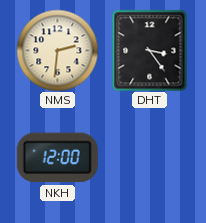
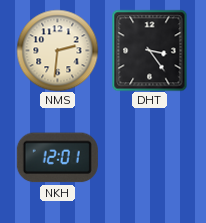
NKH: 12:00 -> 12:01 (57, 158)
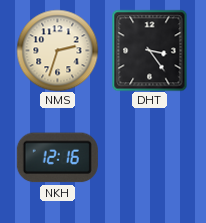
NMS: 2:31 -> 2:33 (57, 50)
NKH: 12:01 -> 12:16 (57, 158)
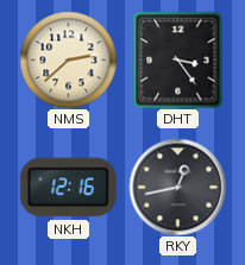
NMS: 2:33 -> 2:38 (68, 59)
RKY: none -> 12:43 (177, 187)
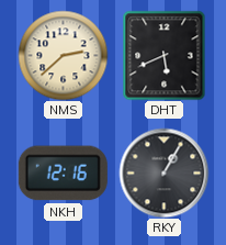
DHT: 3:24 -> 5:41 (165, 55)
RKY: 12:43 -> 1:05 (163, 172)
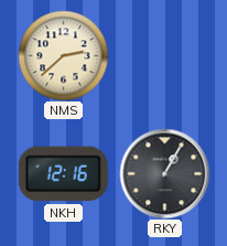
DHT: 5:41 -> none (165, 55)
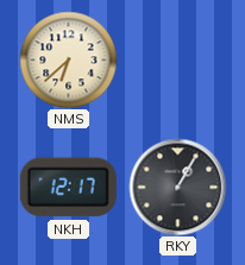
NMS: 2:38 -> 6:38 (68, 59)
NKH: 12:16 -> 12:17 (68, 188)
